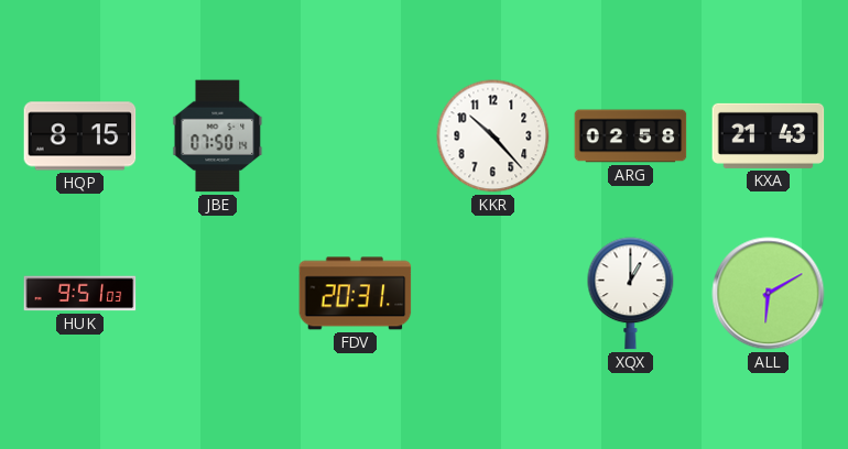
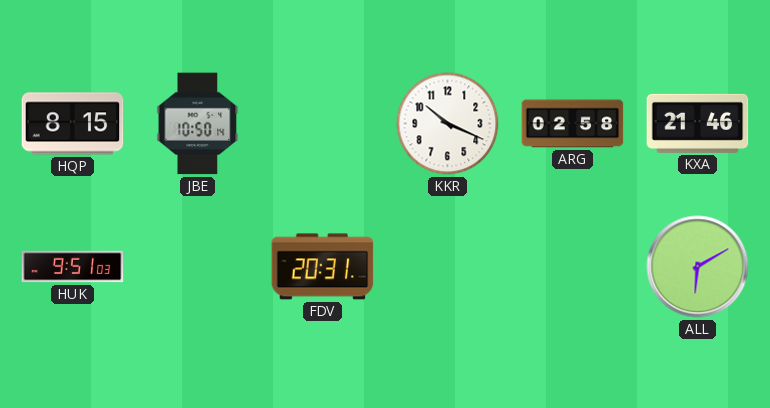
JBE: 07:50 -> 10:50 (198, 124)
KKR: 10:23 -> 10:19 (448, 124)
KXA: 21:43 -> 21:46 (698, 123)
XQX: 1:00 -> none (631, 294)
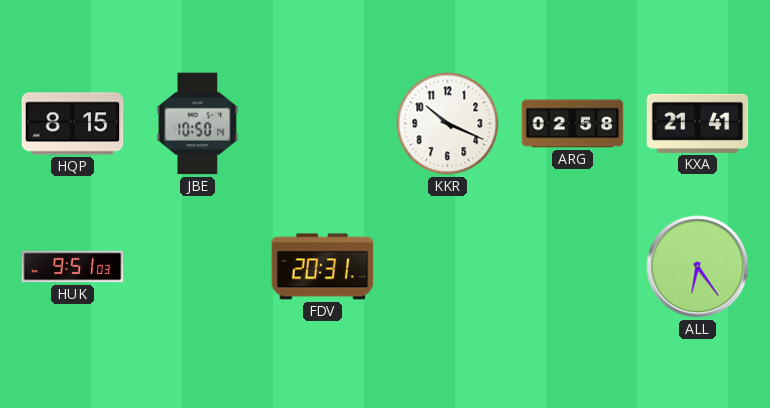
KXA: 21:46 -> 21:41 (698, 123)
ALL: 6:10 -> 6:24 (698, 267)
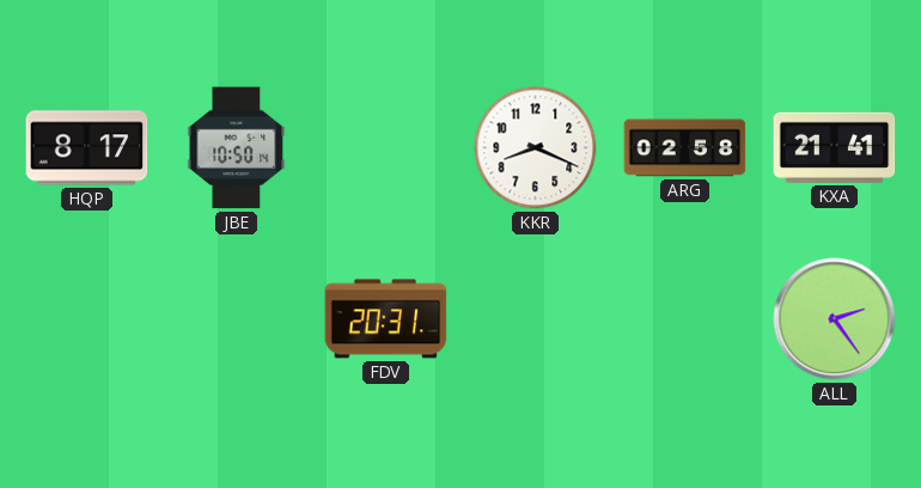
HQP: 8:15 -> 8:17 (87, 148)
KKR: 10:19 -> 8:19 (536, 148)
HUK: 9:51 -> none (73, 267)
ALL: 6:24 -> 2:24 (835, 319)
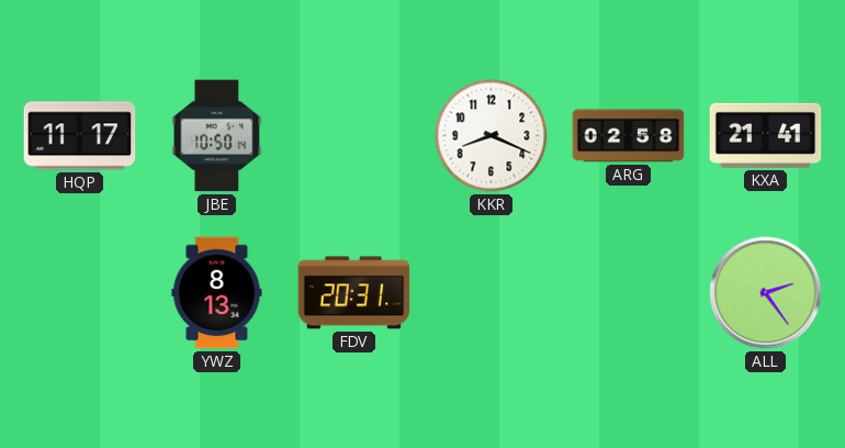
HQP: 8:17 -> 11:17 (80, 136)
YWZ: none -> 8:13 (217, 293)
